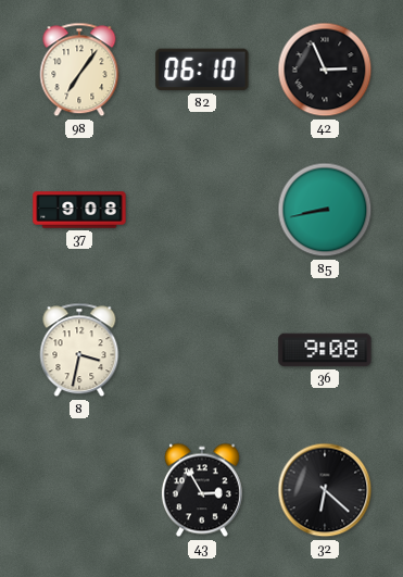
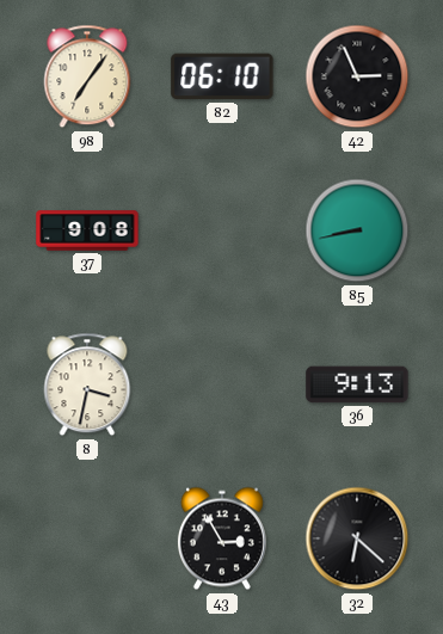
36: 9:08 -> 9:13 (357, 384)
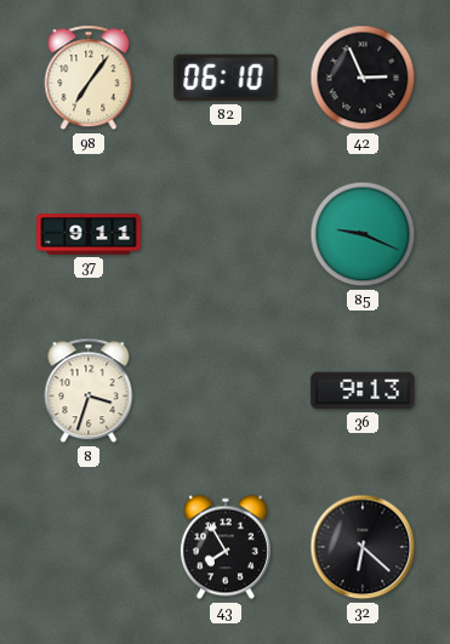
37: 9:08 -> 9:11 (89, 234)
85: 8:43 -> 9:19 (363, 234)
8: 3:32 -> 3:33 (89, 391)
43: 2:55 -> 7:55 (226, 547)
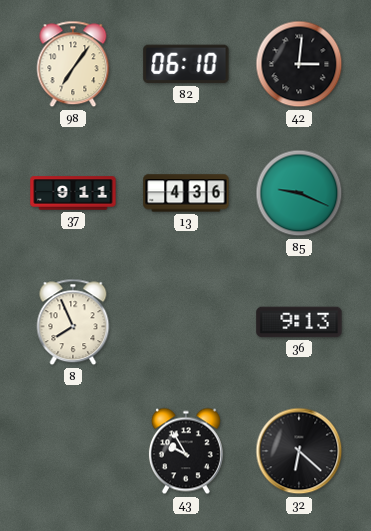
42: 2:56 -> 3:01 (299, 64)
13: none -> 4:36 (186, 193)
8: 3:33 -> 7:56 (73, 322)
43: 7:55 -> 9:55 (186, 451)
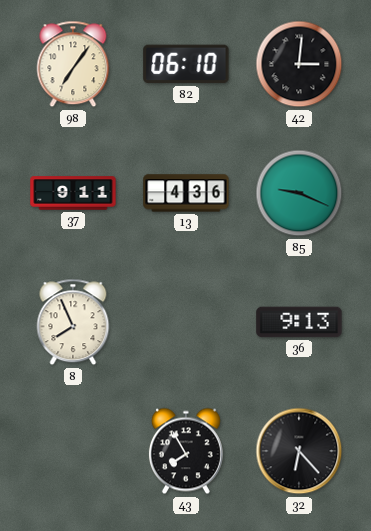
43: 9:55 -> 7:55 (186, 451)
32: 6:22 -> 6:23 (299, 451)
